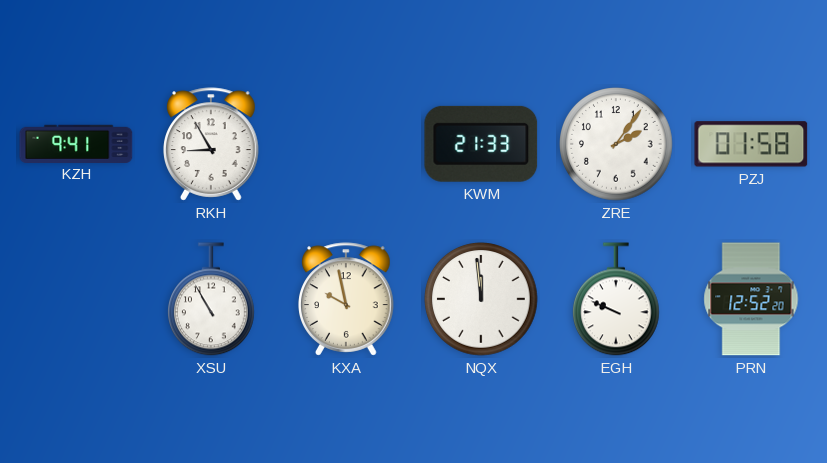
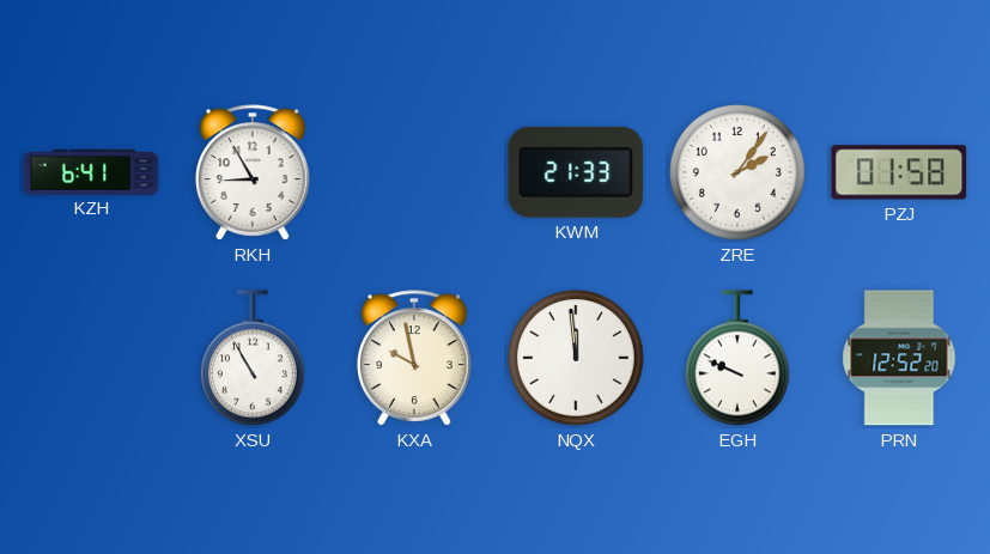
KZH: 9:41 -> 6:41 (91, 171)
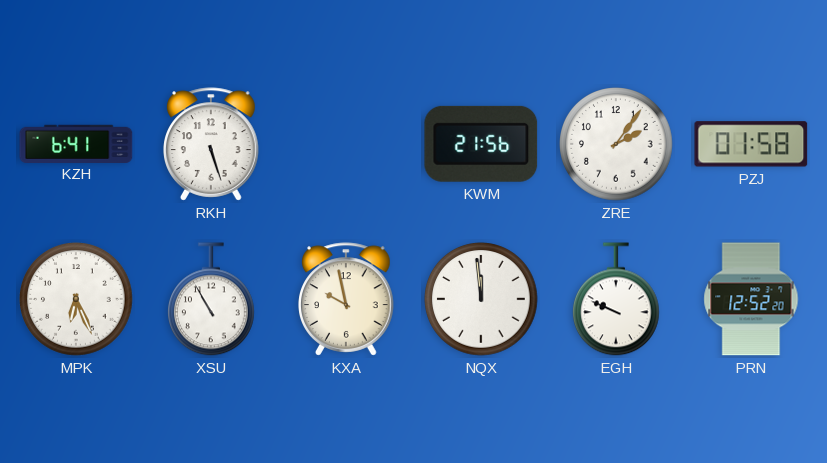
RKH: 8:55 -> 5:27 (211, 144)
KWM: 21:33 -> 21:56 (481, 144)
MPK: none -> 6:26 (76, 299)
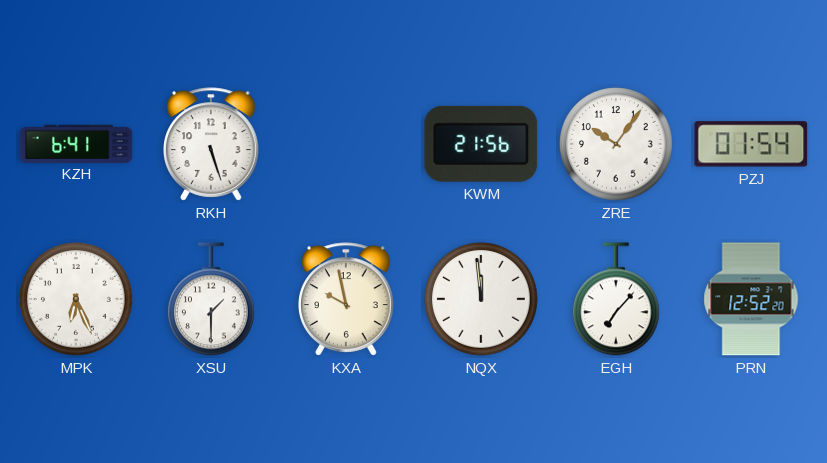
ZRE: 2:06 -> 10:06 (616, 144)
PZJ: 01:58 -> 01:54 (751, 144)
XSU: 10:55 -> 1:30 (212, 299)
EGH: 9:49 -> 7:07 (617, 299)
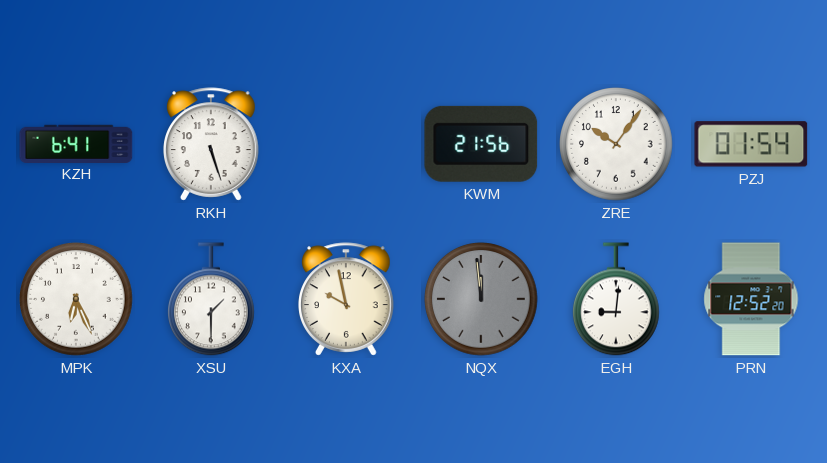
NQX dial: white -> grey (481, 299)
EGH: 7:07 -> 9:01 (617, 299)
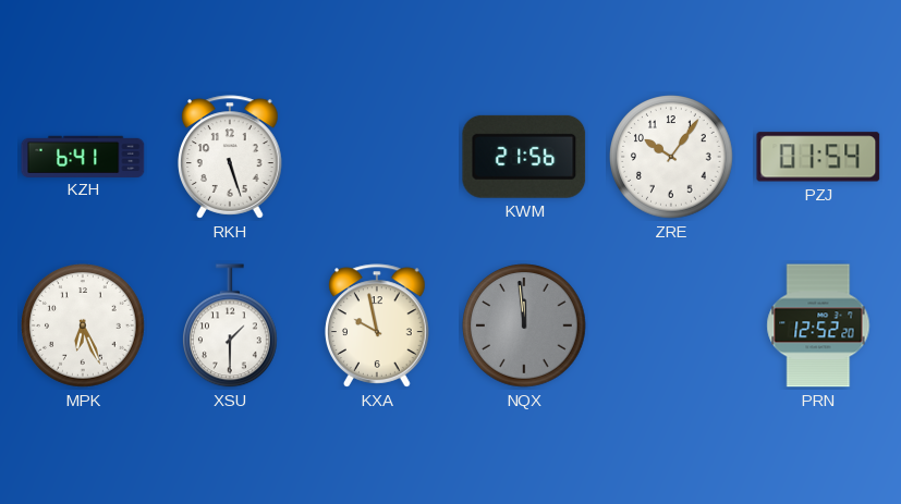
EGH: 9:01 -> none (617, 299)
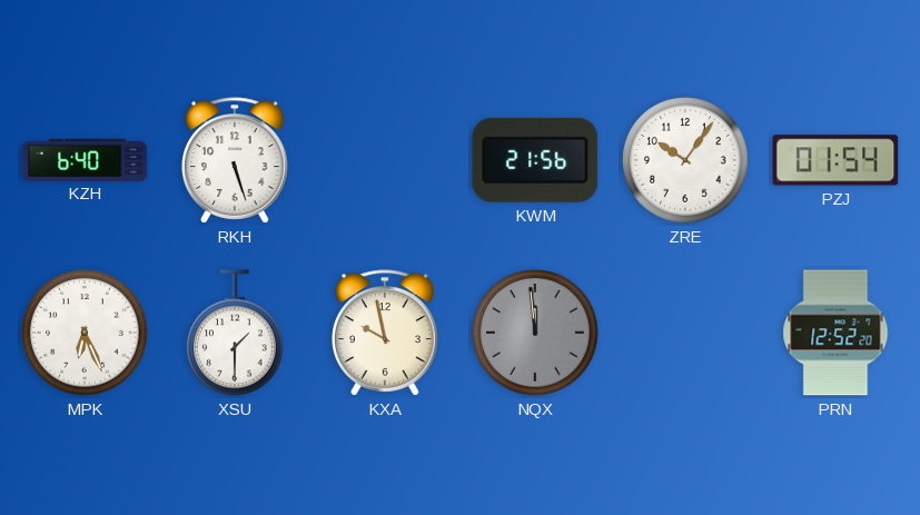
KZH: 6:41 -> 6:40 (85, 159)
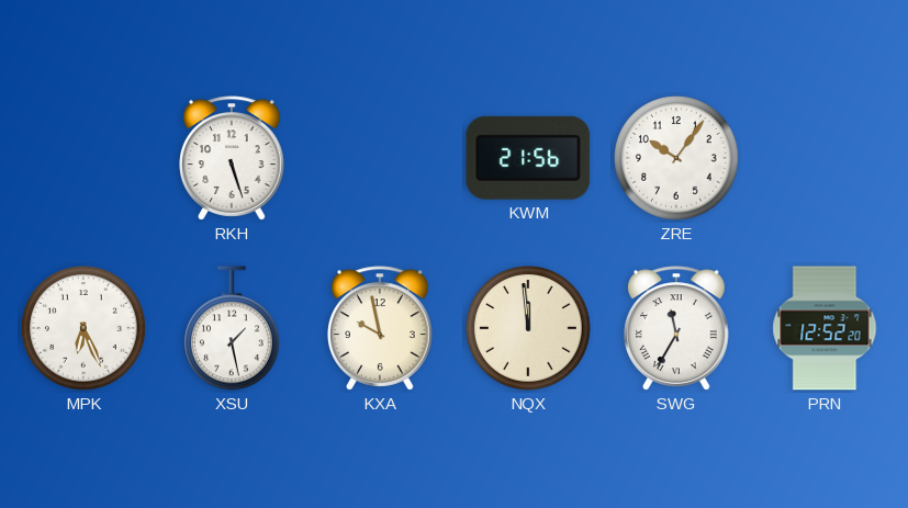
KZH: 6:40 -> none (85, 159)
PZJ: 01:54 -> none (835, 160)
XSU: 1:30 -> 1:28 (233, 328)
NQX dial: grey -> cream (528, 328)
SWG: none -> 11:35 (676, 328)
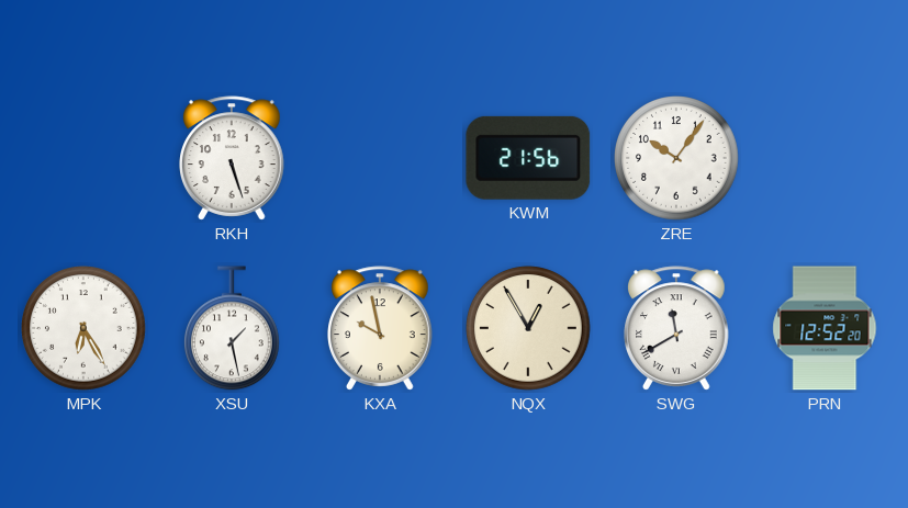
MPK: 6:26 -> 6:25 (83, 328)
NQX: 11:59 -> 12:55 (528, 328)
SWG: 11:35 -> 11:40 (676, 328)
